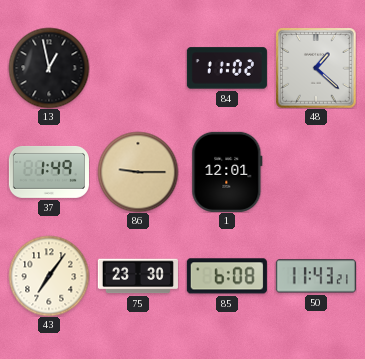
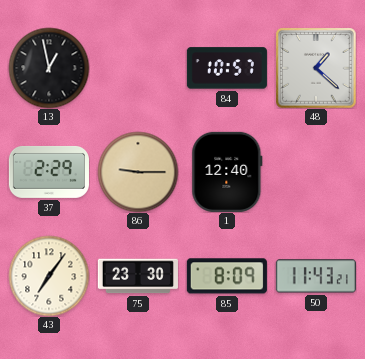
84: 11:02 -> 10:57 (227, 68)
37: 1:49 -> 2:29 (49, 172)
1: 12:01 -> 12:40 (227, 172)
85: 6:08 -> 8:09 (227, 276)
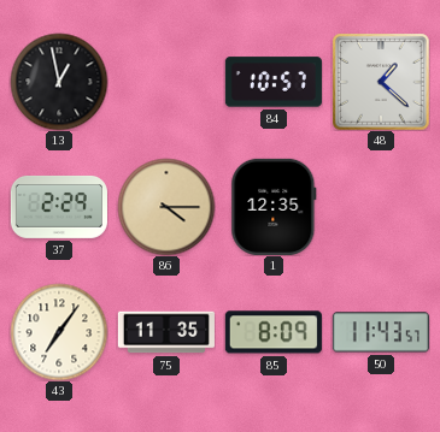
86: 9:15 -> 4:15 (166, 207)
1: 12:40 -> 12:35 (274, 207)
75: 23:30 -> 11:35 (166, 332)
50: 11:43:21 -> 11:43:57 (381, 332)
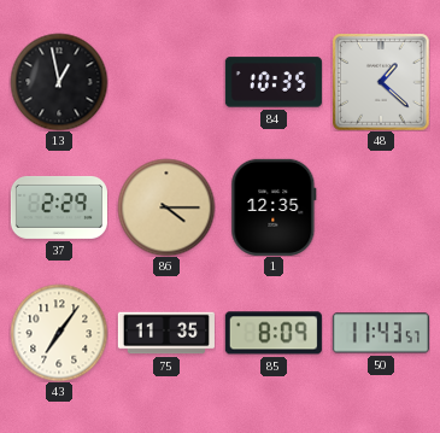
84: 10:57 -> 10:35 (274, 82)
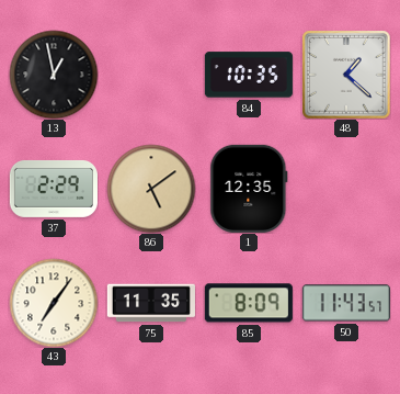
86: 4:15 -> 5:09 (151, 189)
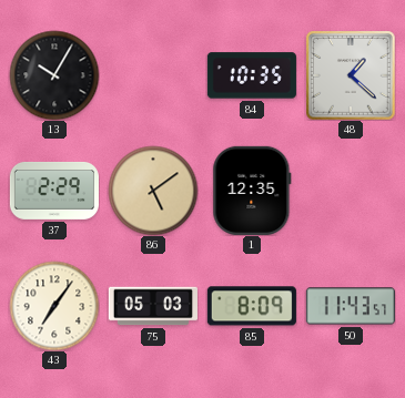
13: 12:58 -> 10:05 (54, 75)
75: 11:35 -> 05:03 (153, 306)
